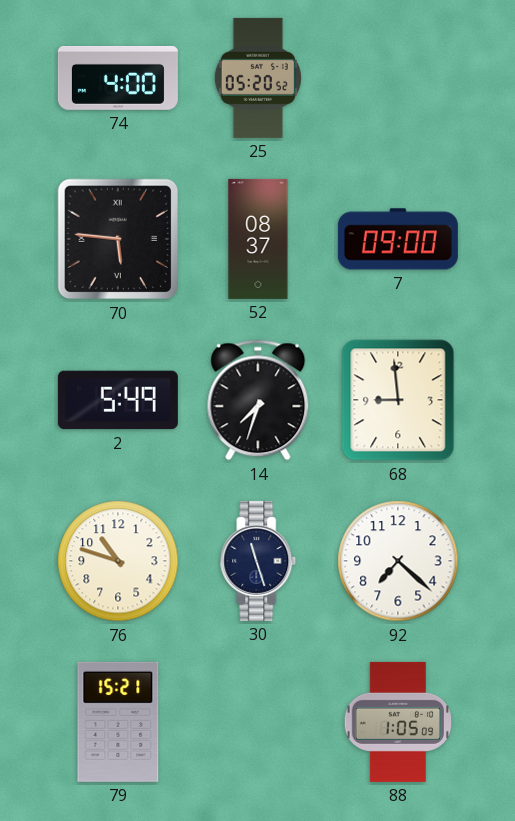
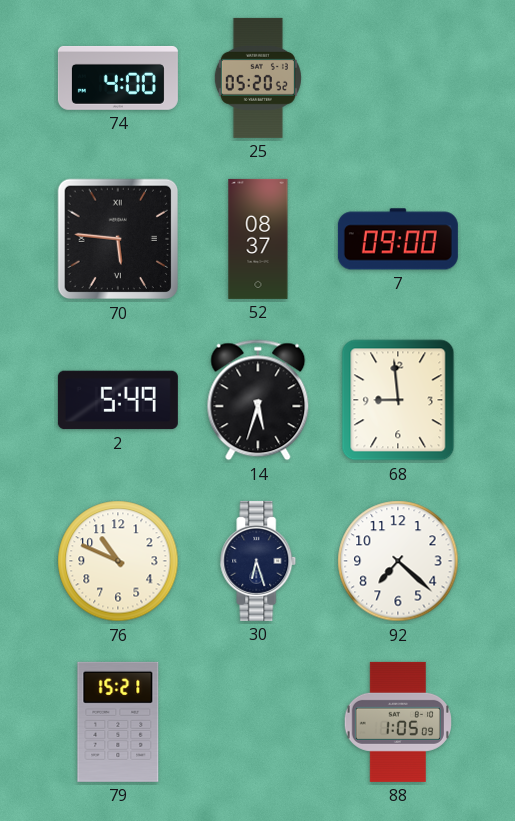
14: 7:33 -> 5:33 (258, 400)
76: 10:48 -> 10:49 (118, 561)
30: 11:27 -> 6:27 (258, 561)
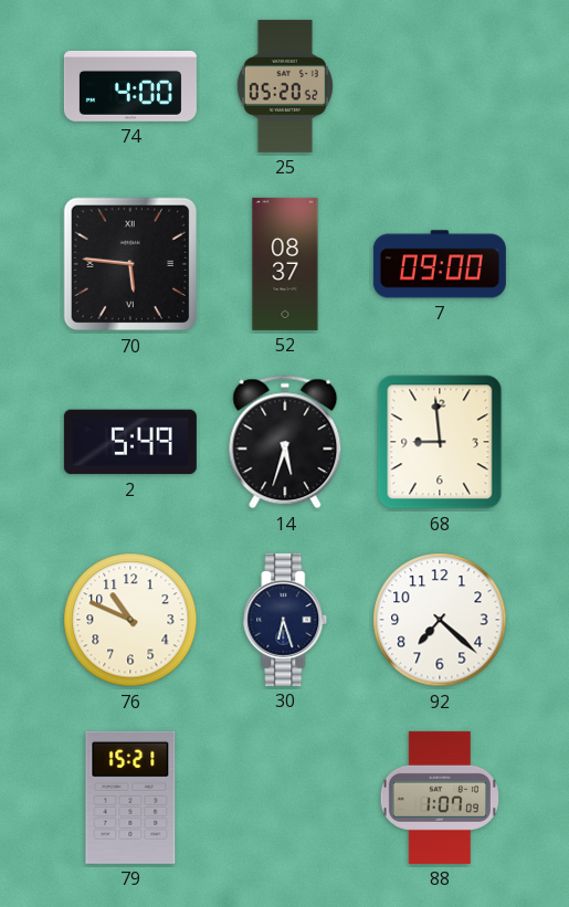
88: 1:05 -> 1:07 (439, 798)
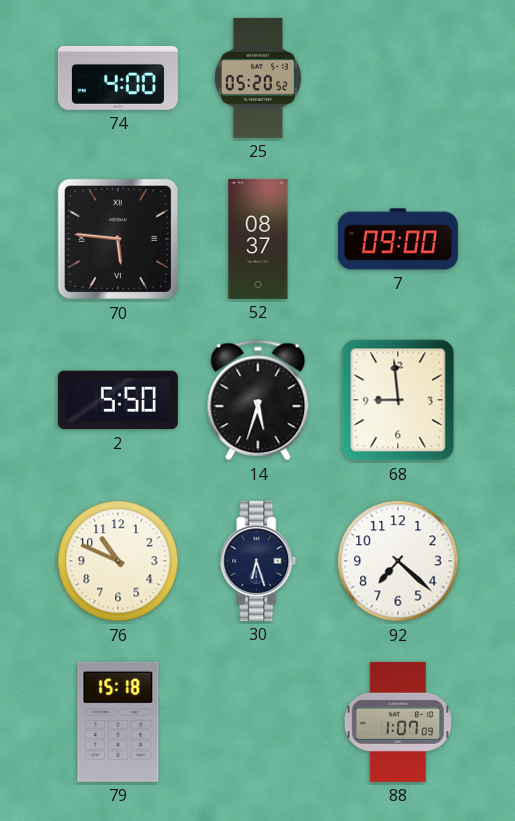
2: 5:49 -> 5:50 (118, 400)
79: 15:21 -> 15:18 (118, 722)
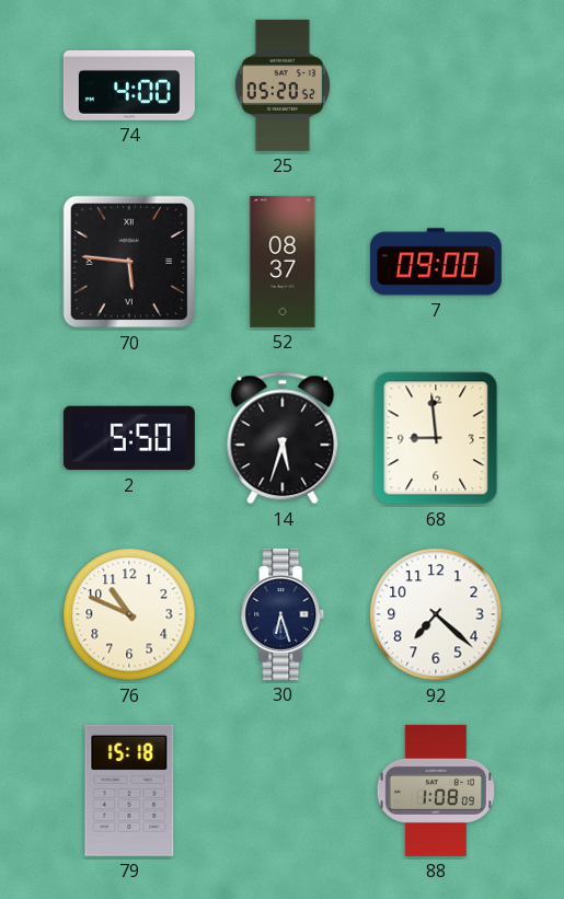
88: 1:07 -> 1:08 (435, 791)
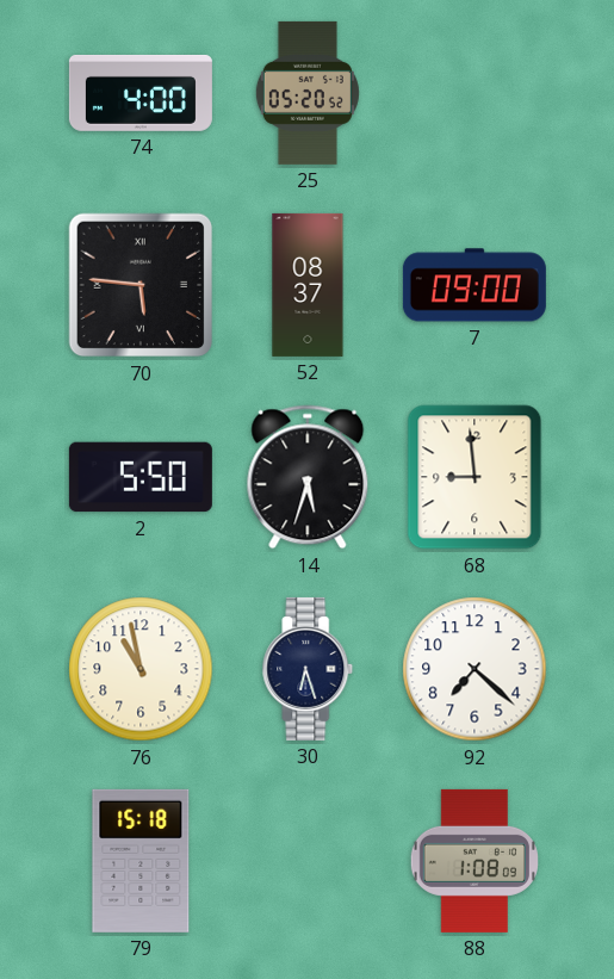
76: 10:49 -> 10:58 (141, 669)
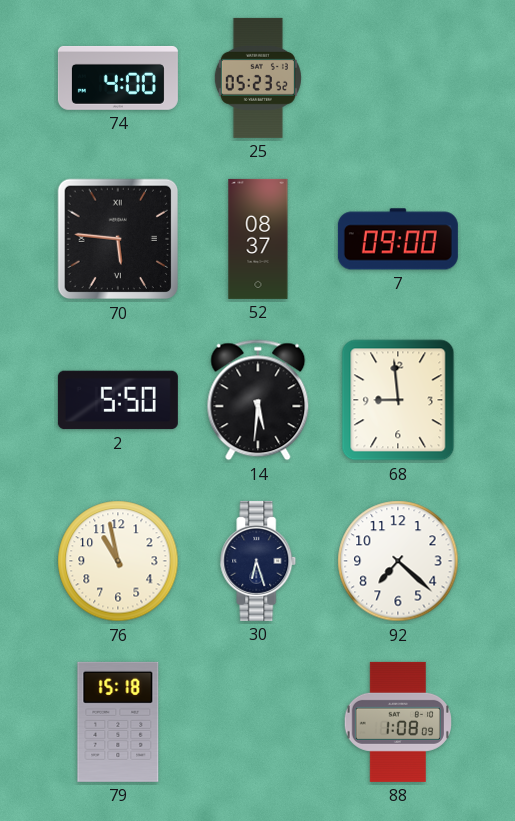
25: 05:20 -> 05:23 (258, 78)
14: 5:33 -> 5:31 (258, 400)
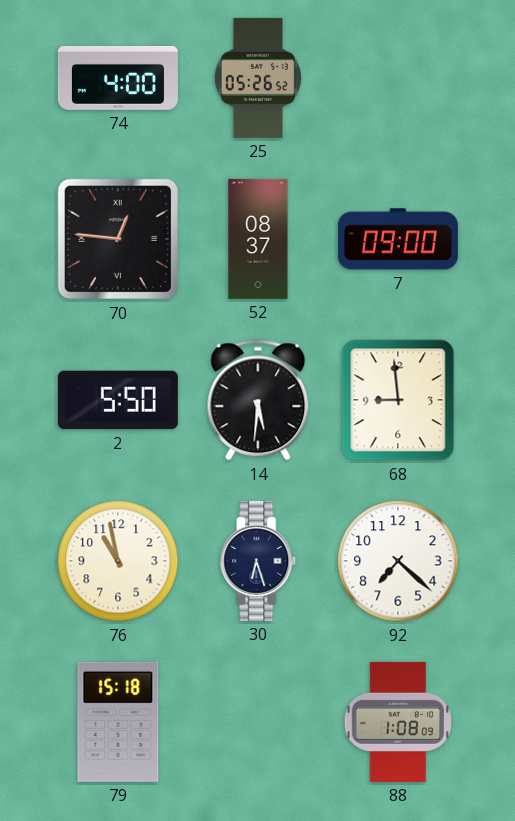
25: 05:23 -> 05:26 (258, 78)
70: 5:46 -> 12:46 (118, 239)
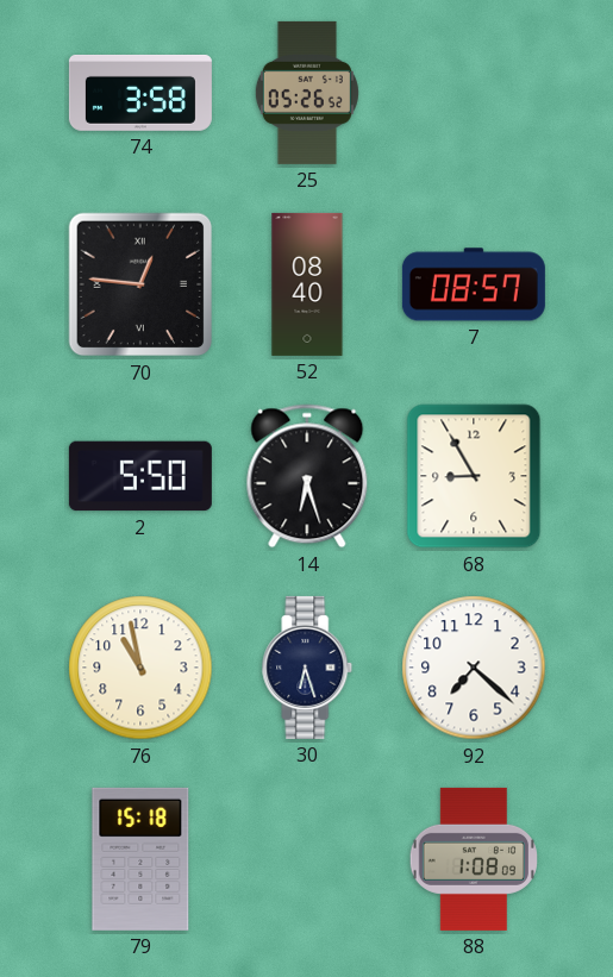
74: 4:00 -> 3:58 (140, 93)
52: 08:37 -> 08:40 (307, 284)
7: 09:00 -> 08:57 (474, 284)
14: 5:31 -> 6:27 (307, 476)
68: 8:59 -> 8:55 (474, 476)
